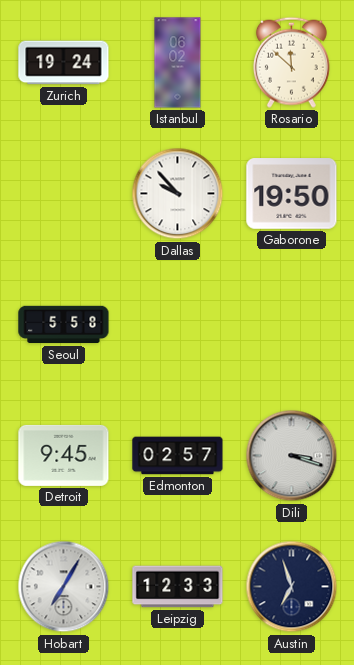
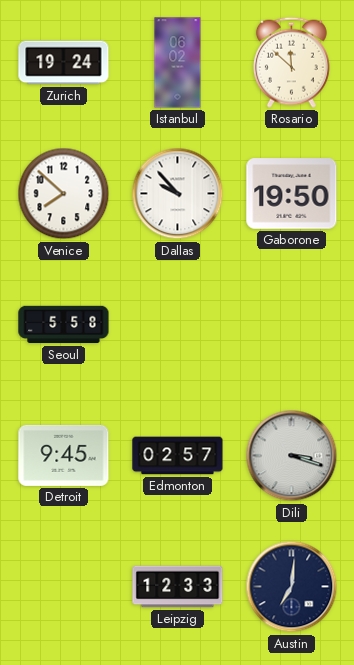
Venice: none -> 7:52 (64, 194)
Hobart: 7:05 -> none (64, 587)
Austin: 6:57 -> 7:01 (292, 587)
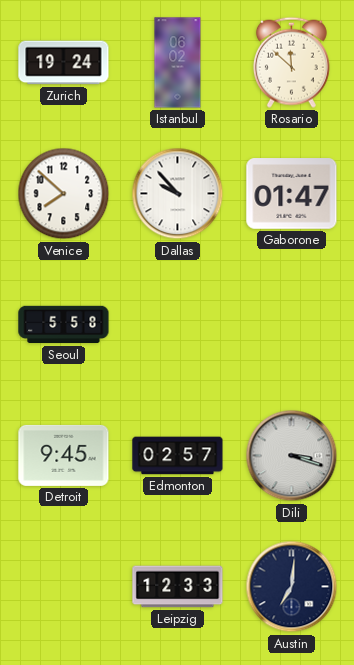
Gaborone: 19:50 -> 01:47 (292, 194)
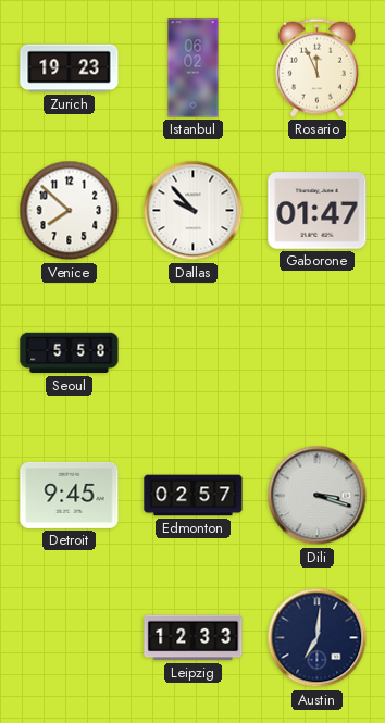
Zurich: 19:24 -> 19:23 (70, 68)
Rosario: 11:52 -> 11:56 (316, 67)
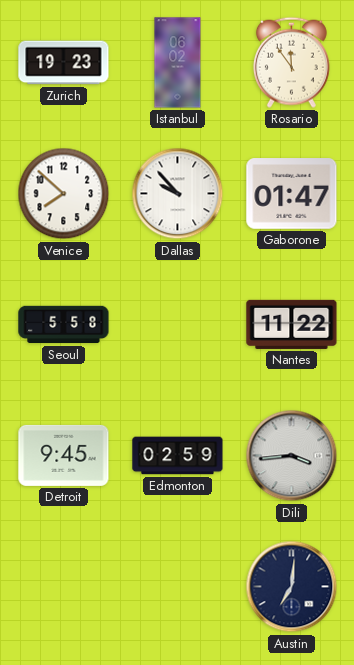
Rosario: 11:56 -> 11:54 (291, 62)
Nantes: none -> 11:22 (292, 324)
Edmonton: 02:57 -> 02:59 (178, 456)
Dili: 3:18 -> 3:44 (292, 456)
Leipzig: 12:33 -> none (194, 638)
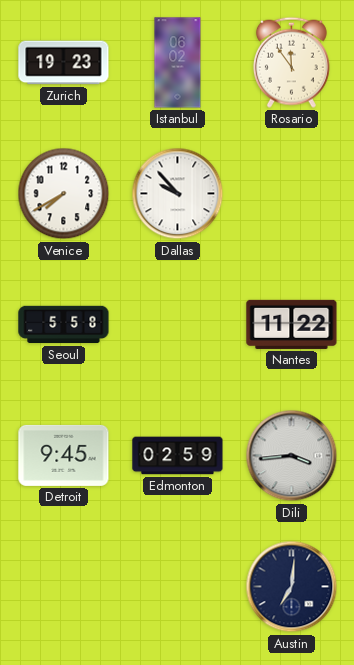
Venice: 7:52 -> 7:40 (64, 194)
Gaborone: 01:47 -> none (292, 194)
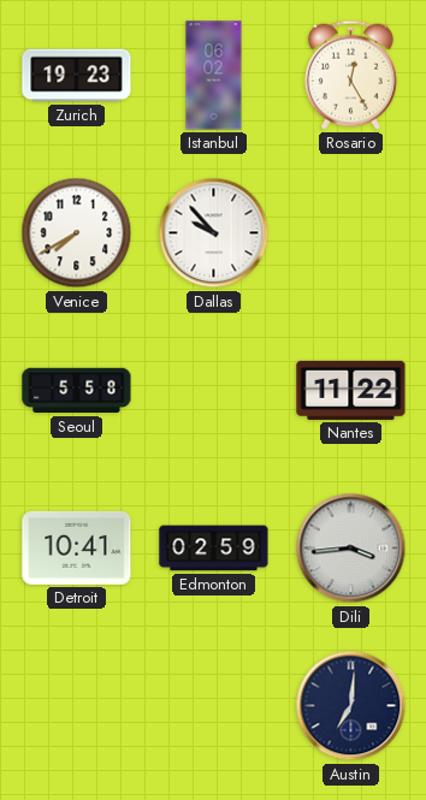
Rosario: 11:54 -> 12:25 (350, 75)
Detroit: 9:45 -> 10:41 (77, 547)
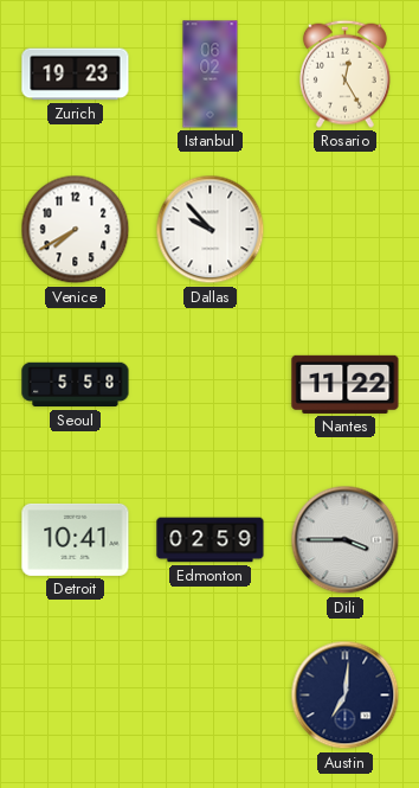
Dili: 3:44 -> 3:45 (346, 540)
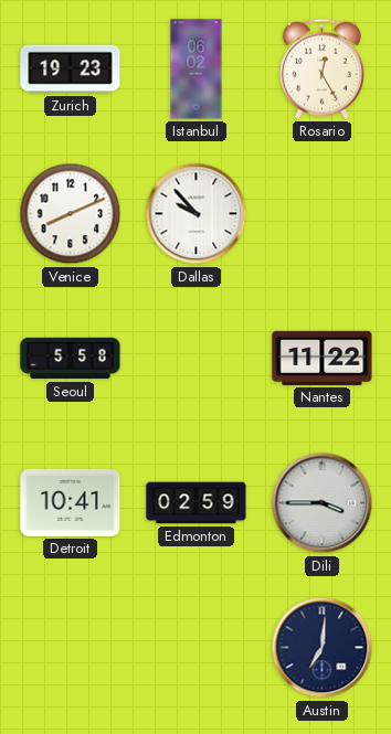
Venice: 7:40 -> 8:11 (71, 214)
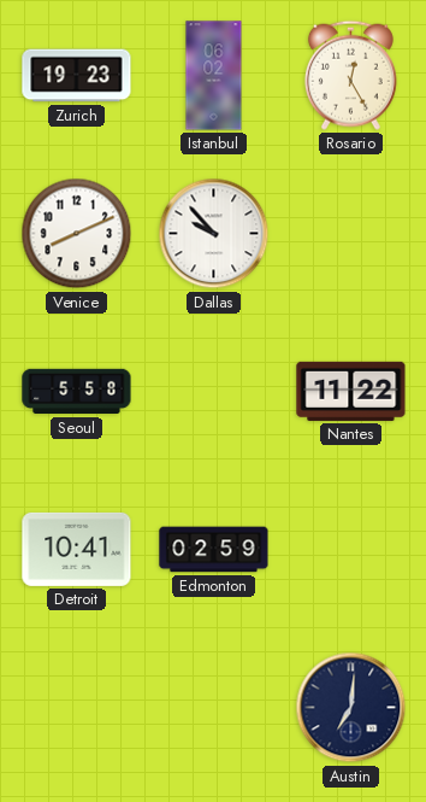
Dili: 3:45 -> none (323, 503)
